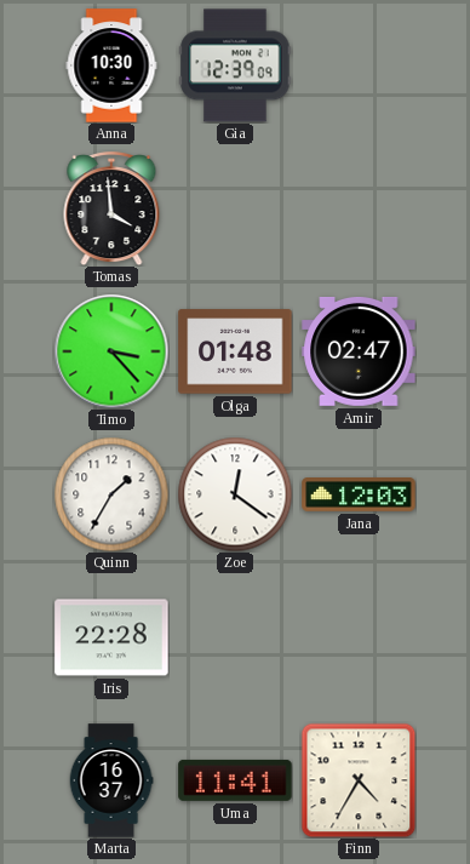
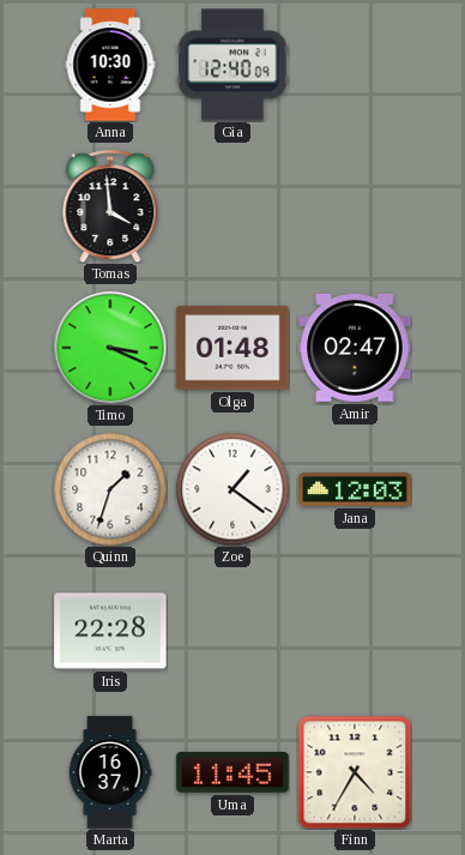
Gia: 12:39 -> 12:40 (232, 65)
Timo: 3:23 -> 3:19 (110, 348)
Quinn: 1:35 -> 1:33 (110, 489)
Zoe: 12:21 -> 1:21 (232, 489)
Uma: 11:41 -> 11:45 (232, 772)
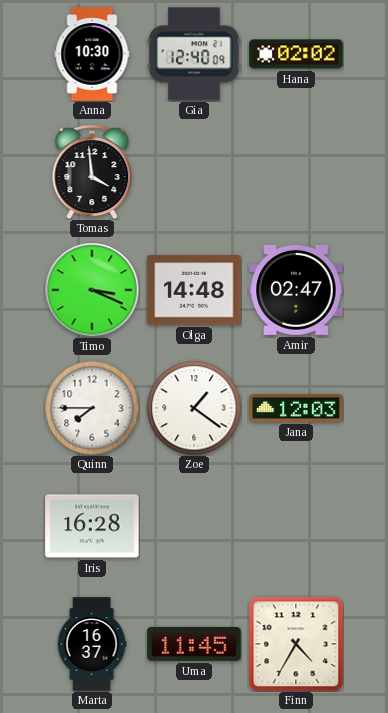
Hana: none -> 02:02 (296, 54)
Olga: 01:48 -> 14:48 (194, 290)
Quinn: 1:33 -> 7:45 (92, 408)
Iris: 22:28 -> 16:28 (92, 526)
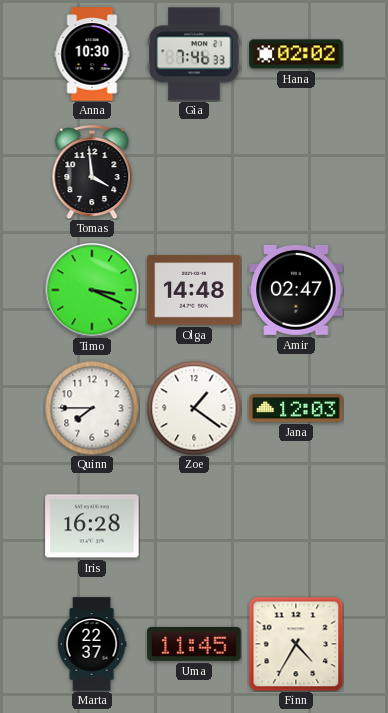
Gia: 12:40 -> 7:46 (194, 54)
Marta: 16:37 -> 22:37 (92, 644)
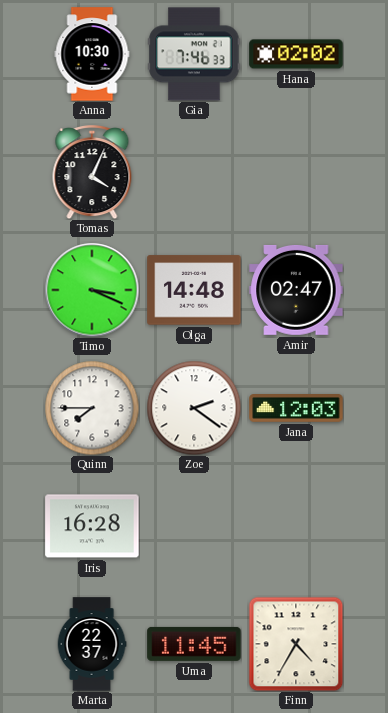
Tomas: 3:59 -> 4:04 (92, 173)
Zoe: 1:21 -> 2:21 (194, 408)
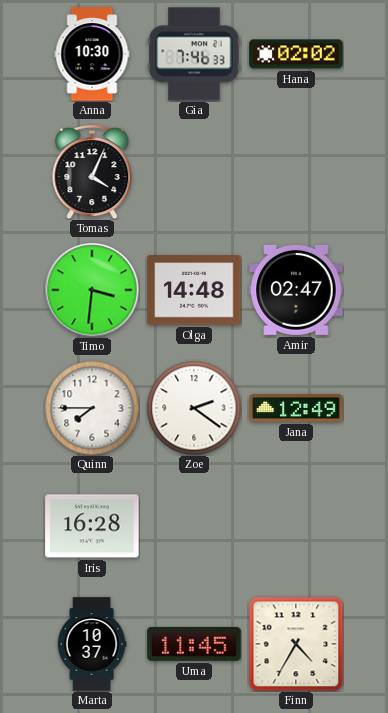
Timo: 3:19 -> 3:31 (92, 290)
Jana: 12:03 -> 12:49 (296, 409)
Marta: 22:37 -> 10:37 (92, 644)
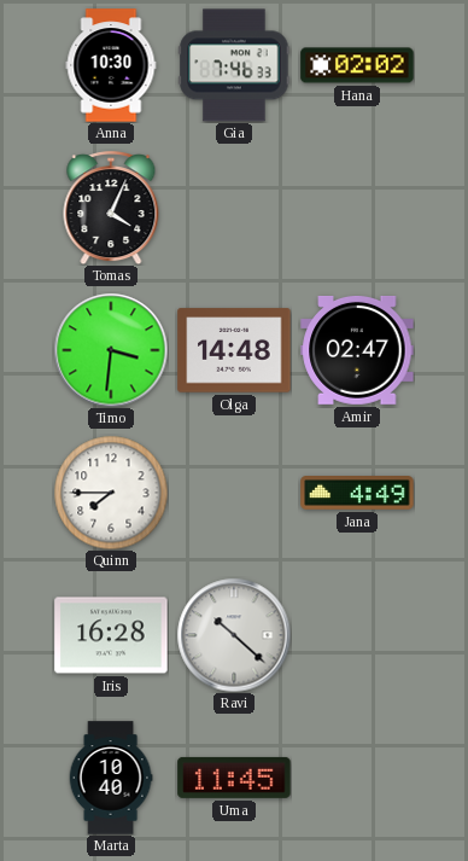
Zoe: 2:21 -> none (194, 408)
Jana: 12:49 -> 4:49 (357, 494)
Ravi: none -> 10:22 (234, 635)
Marta: 10:37 -> 10:40 (111, 778)
Finn: 4:35 -> none (296, 644)
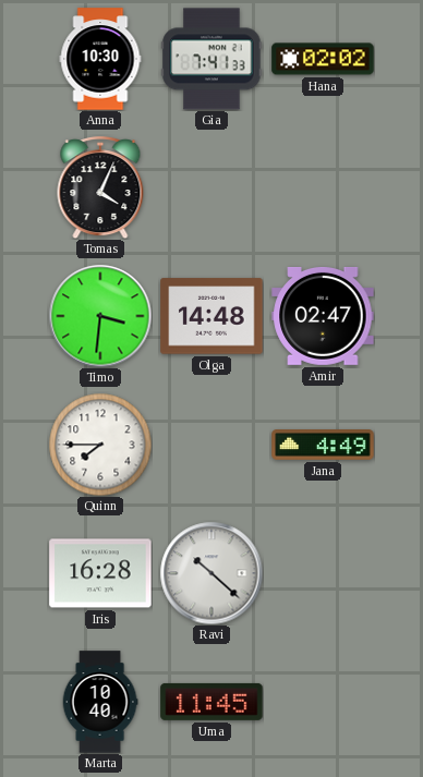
Gia: 7:46 -> 7:41 (211, 59)
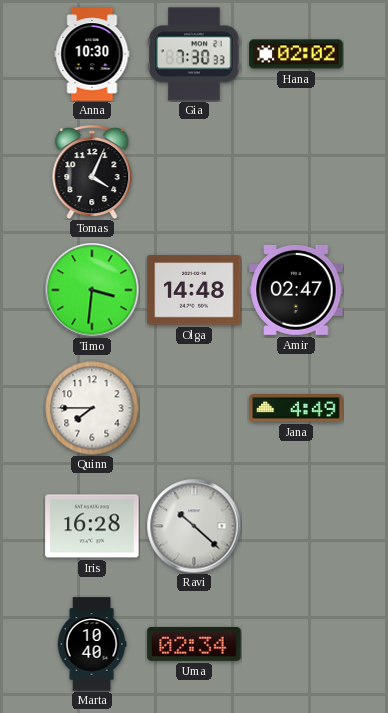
Gia: 7:41 -> 7:30 (194, 54)
Uma: 11:45 -> 02:34 (194, 644)
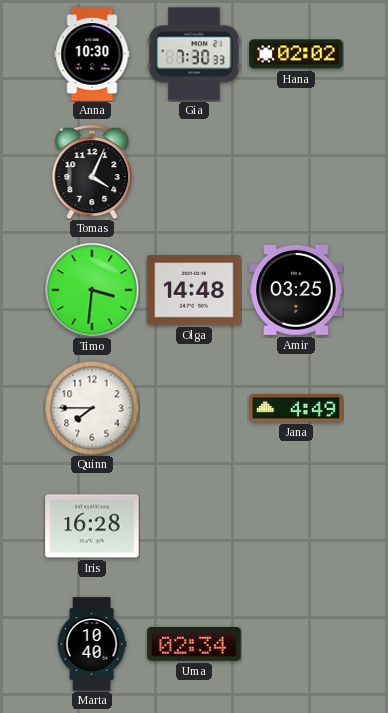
Amir: 02:47 -> 03:25 (296, 290)
Ravi: 10:22 -> none (194, 526)
